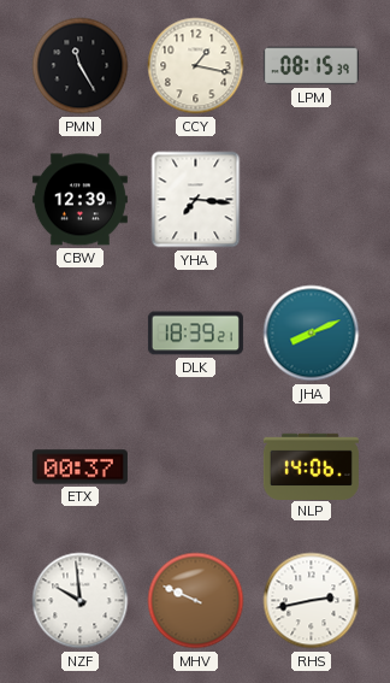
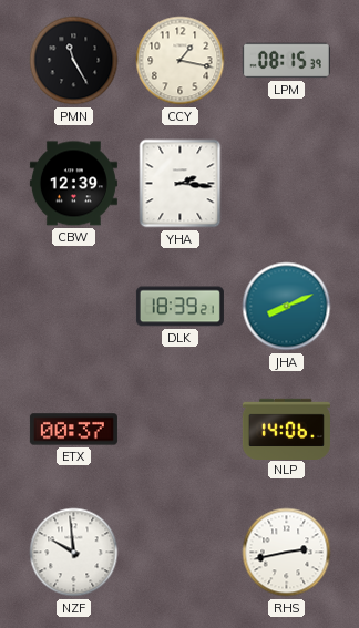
YHA: 7:16 -> 2:16 (181, 184)
MHV: 9:49 -> none (196, 601)
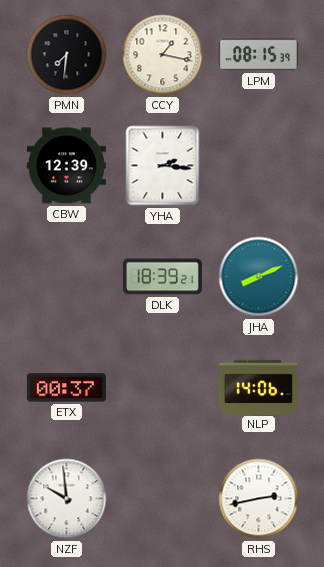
PMN: 11:25 -> 7:31 (67, 55)
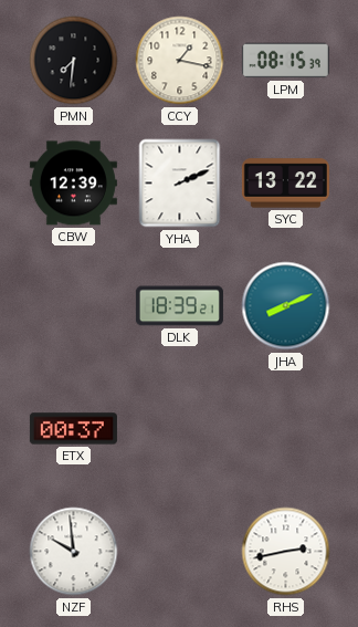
YHA: 2:16 -> 2:11 (180, 184)
SYC: none -> 13:22 (285, 184)
NLP: 14:06 -> none (258, 387)
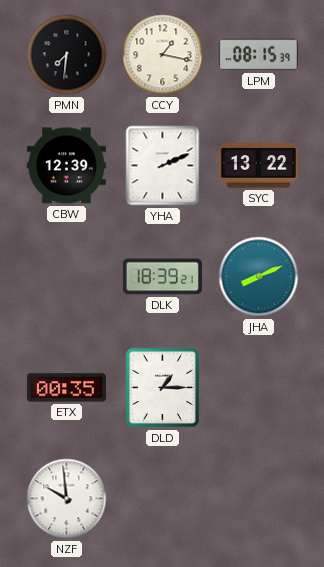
ETX: 00:37 -> 00:35 (66, 388)
DLD: none -> 1:15 (162, 388)
RHS: 2:43 -> none (286, 552)
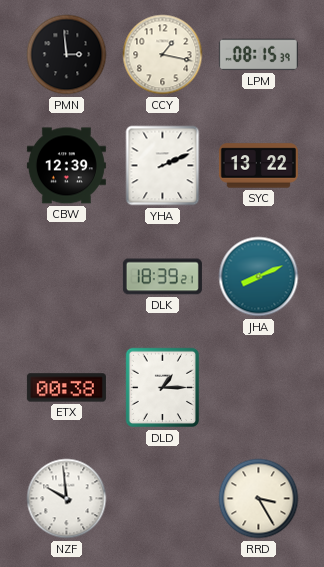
PMN: 7:31 -> 2:59 (67, 55)
ETX: 00:35 -> 00:38 (66, 388)
RRD: none -> 3:25 (259, 499)
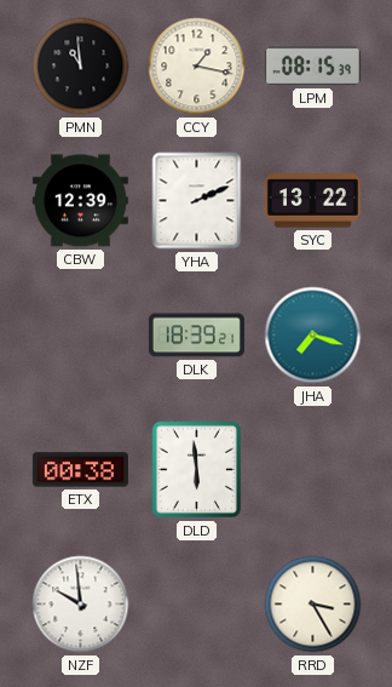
PMN: 2:59 -> 10:59 (81, 67)
JHA: 8:11 -> 7:18 (313, 336)
DLD: 1:15 -> 5:59 (196, 470)
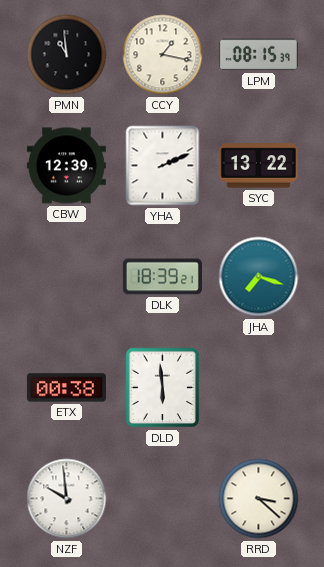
RRD: 3:25 -> 3:22 (259, 499)
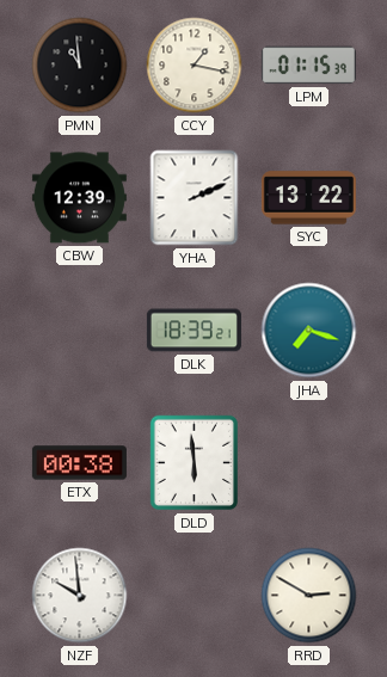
LPM: 08:15 -> 01:15 (308, 66)
RRD: 3:22 -> 2:50 (309, 596)
